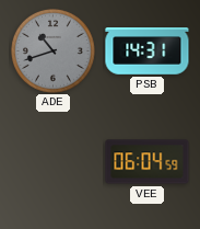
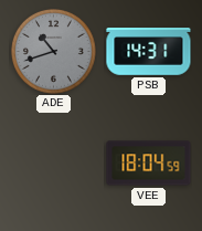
VEE: 06:04 -> 18:04 (149, 164)
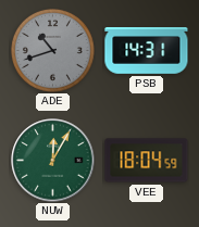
NUW: none -> 12:05 (53, 161)
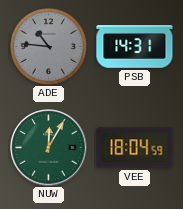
ADE: 10:42 -> 10:46 (48, 46)
